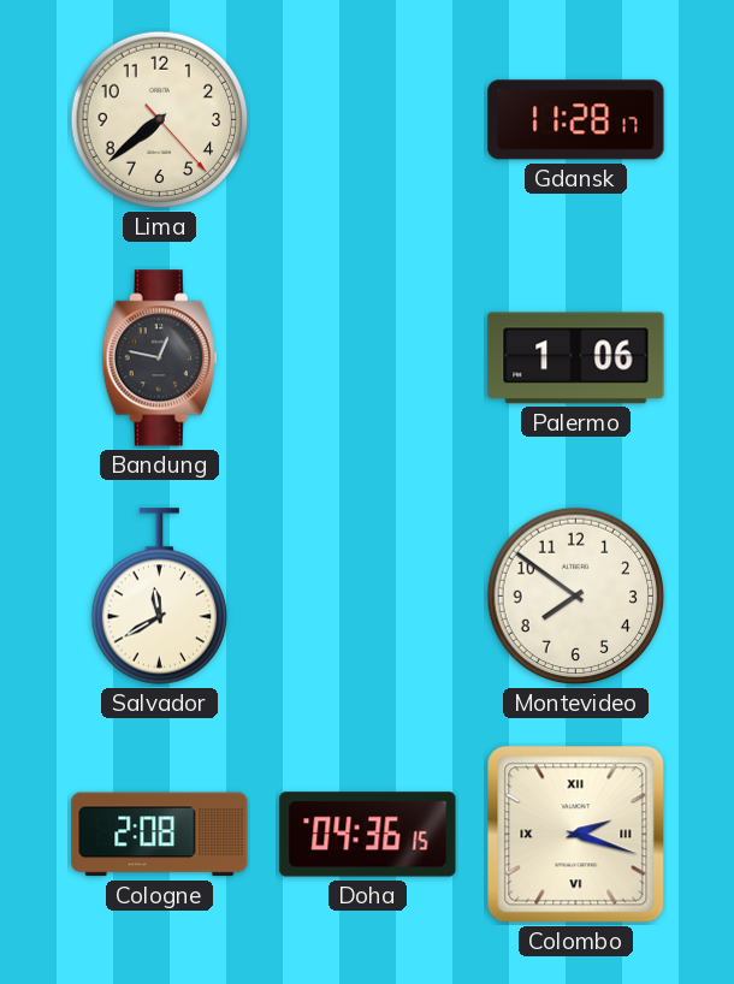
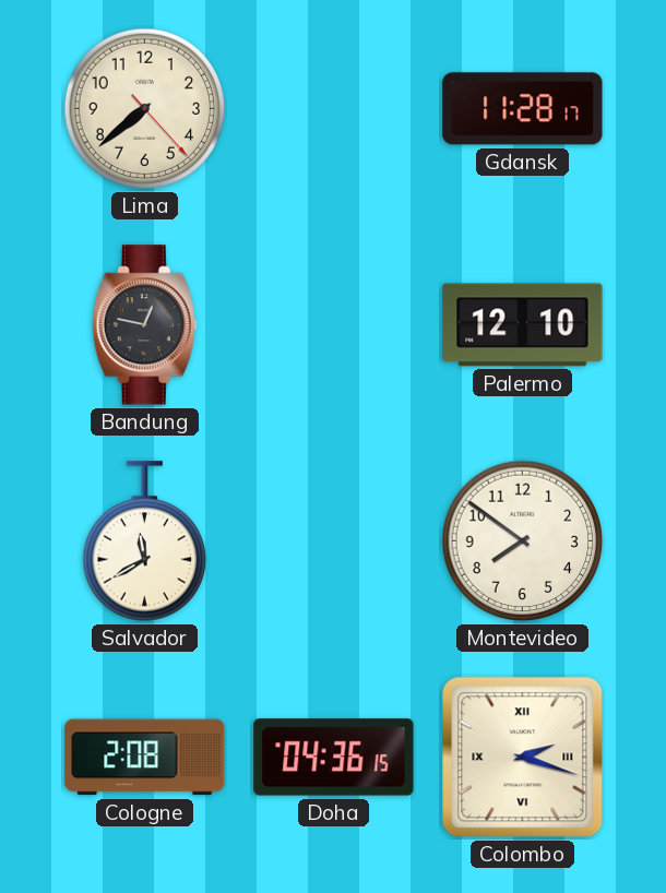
Palermo: 1:06 -> 12:10 (523, 325)
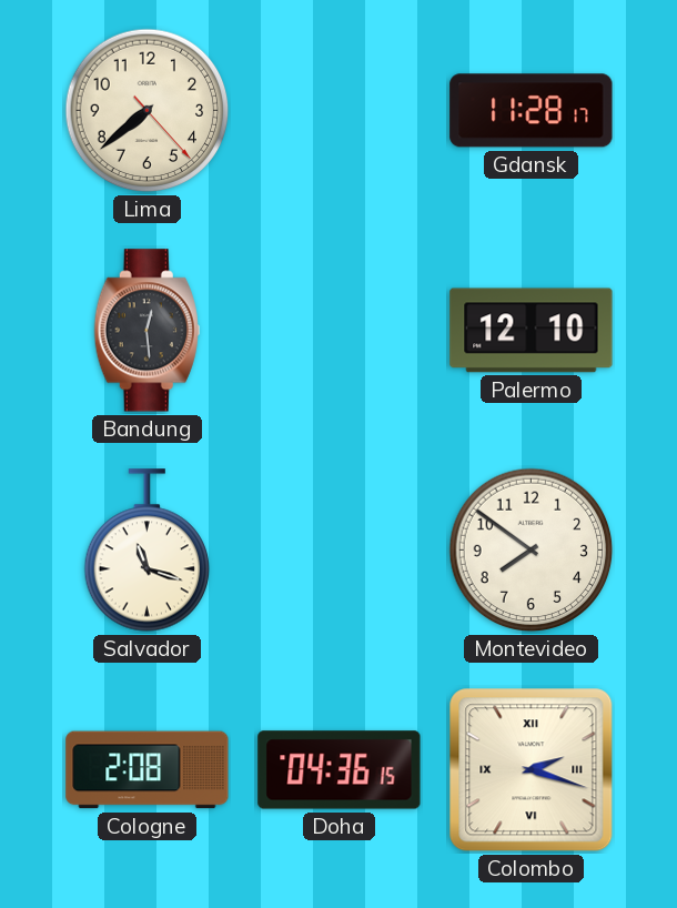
Bandung: 12:47 -> 12:29 (146, 331)
Salvador: 11:40 -> 11:18 (146, 551)
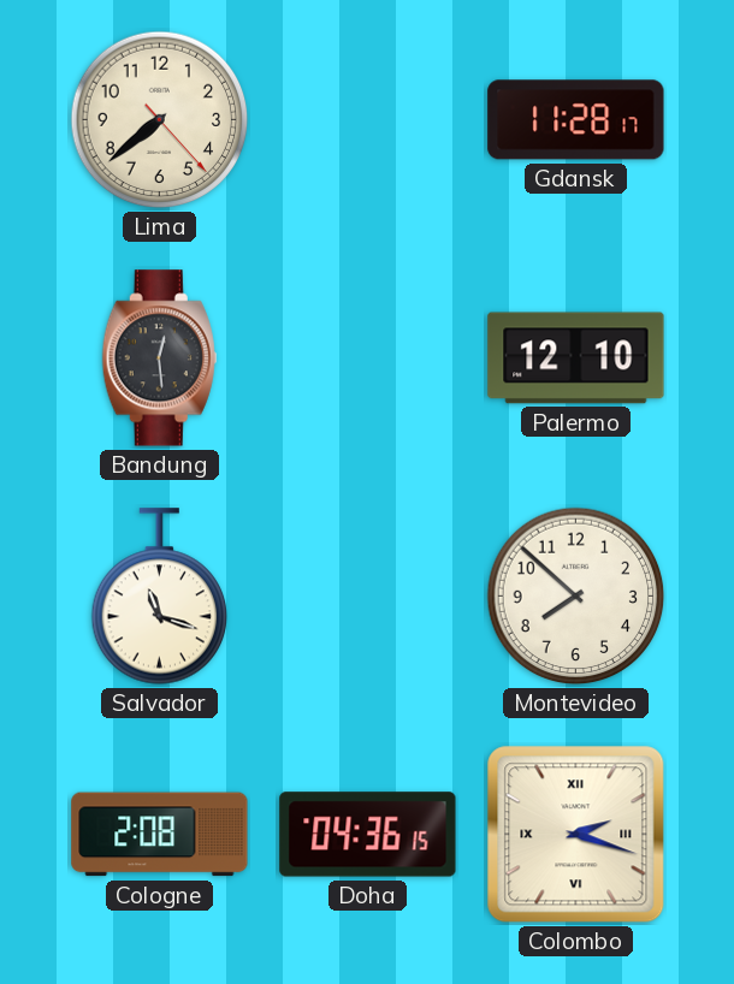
Montevideo: 7:51 -> 7:52 (576, 597)
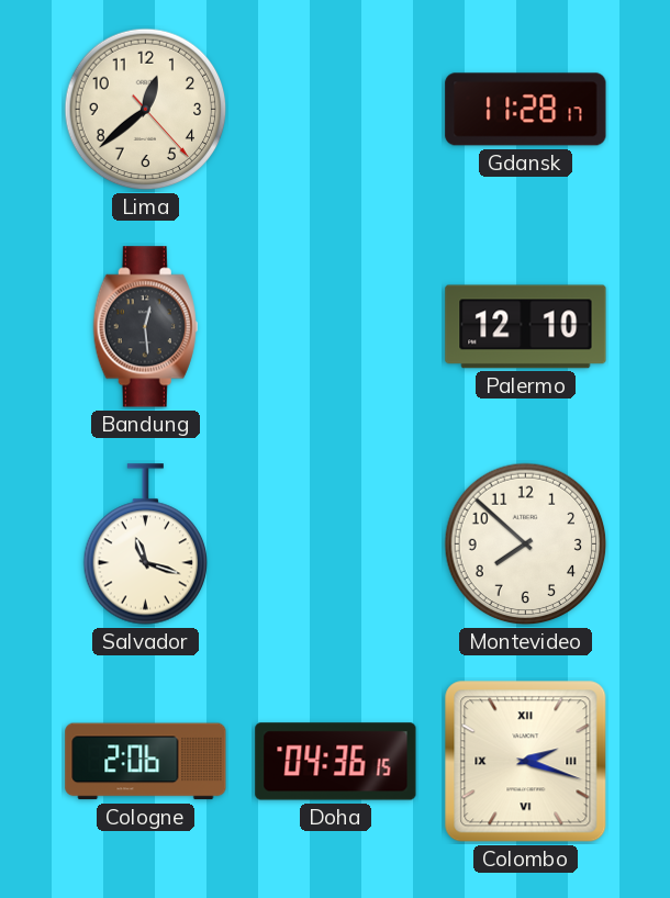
Lima: 7:38 -> 12:38 (146, 110)
Cologne: 2:08 -> 2:06 (146, 762)
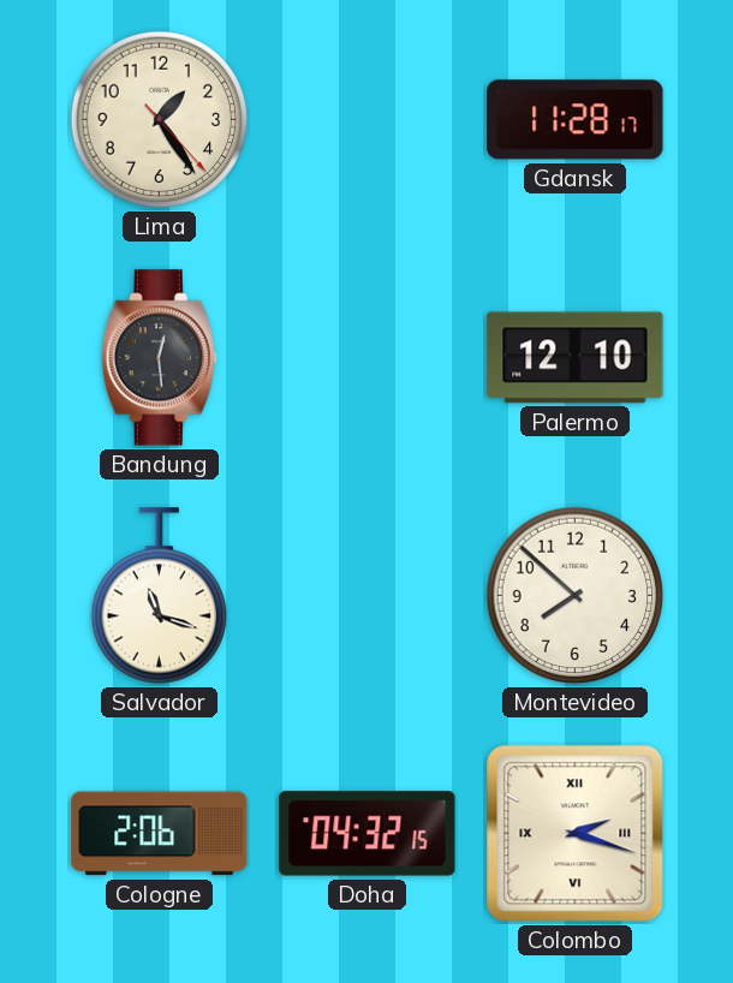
Lima: 12:38 -> 1:24 (160, 120)
Doha: 04:36 -> 04:32 (368, 834)
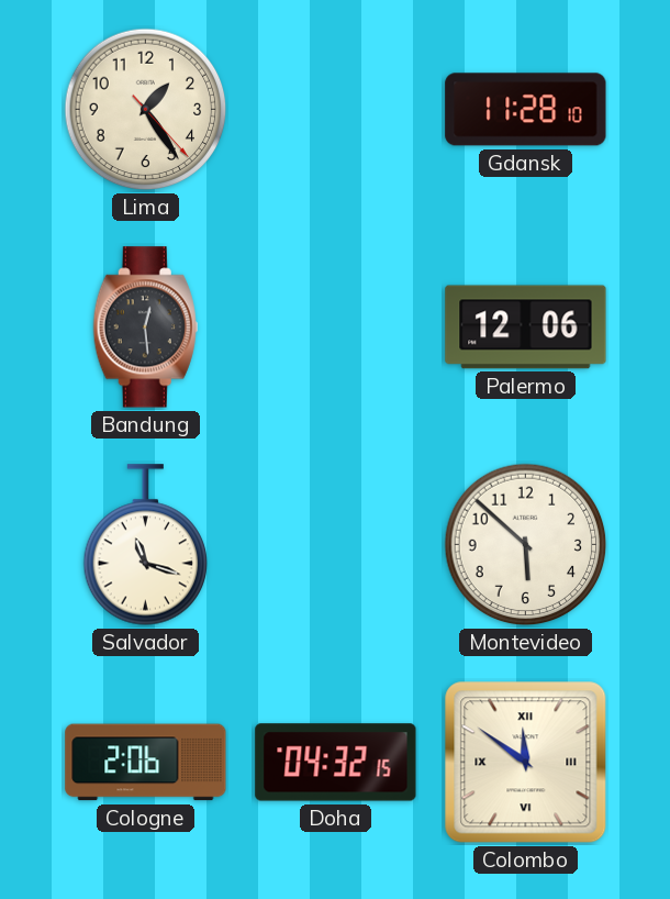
Gdansk: 11:28:17 -> 11:28:10 (526, 110)
Palermo: 12:10 -> 12:06 (526, 328)
Montevideo: 7:52 -> 5:52 (526, 545)
Colombo: 2:18 -> 11:51 (526, 763)
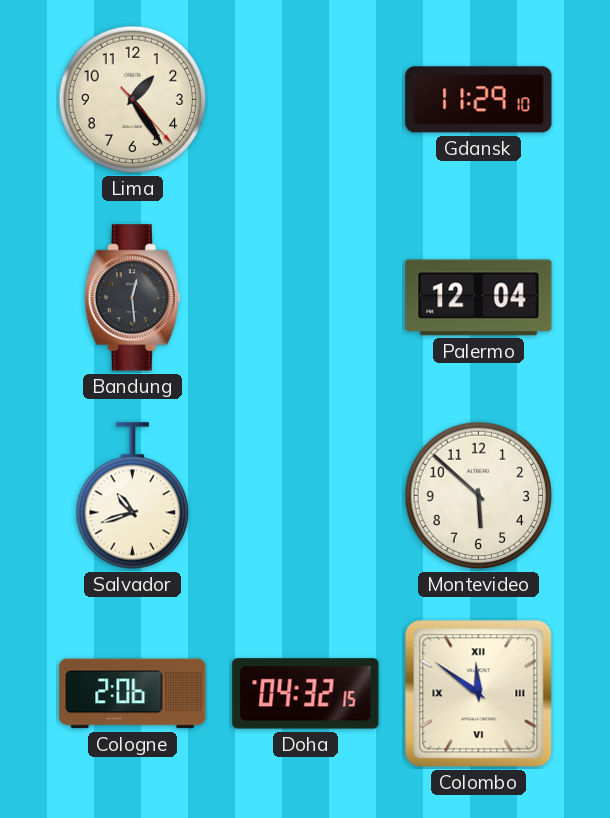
Gdansk: 11:28 -> 11:29 (479, 100)
Palermo: 12:06 -> 12:04 (479, 298)
Salvador: 11:18 -> 10:42 (132, 496)
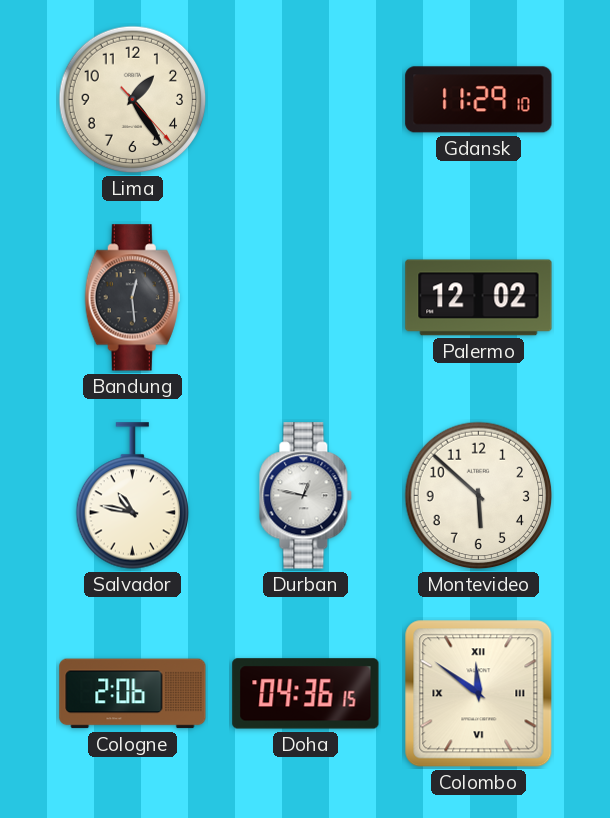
Palermo: 12:04 -> 12:02 (479, 298)
Salvador: 10:42 -> 10:47 (132, 496)
Durban: none -> 12:47 (306, 496)
Doha: 04:32 -> 04:36 (306, 694)
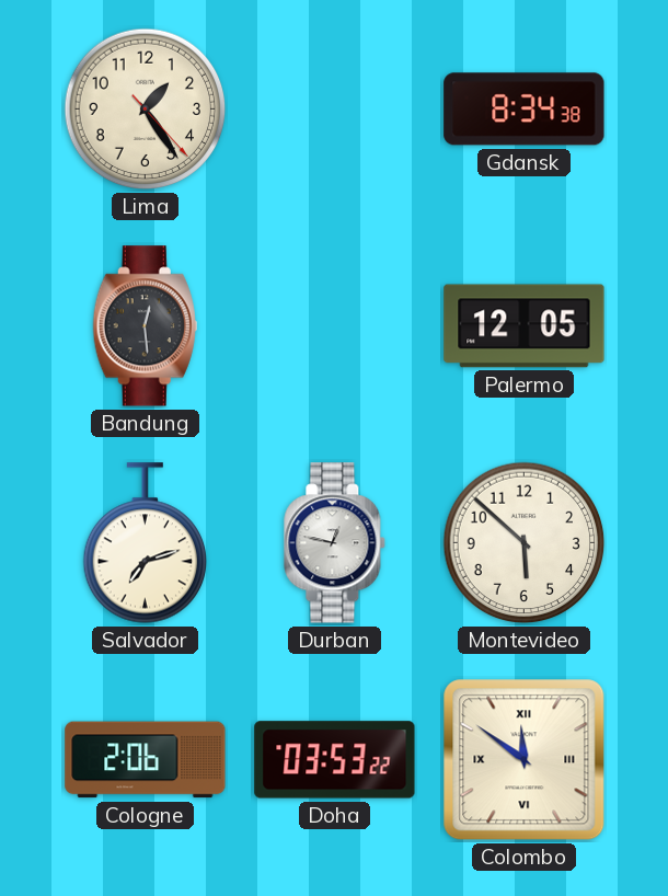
Gdansk: 11:29 -> 8:34 (525, 110)
Palermo: 12:02 -> 12:05 (525, 326)
Salvador: 10:47 -> 7:12 (145, 543)
Doha: 04:36 -> 03:53 (335, 760)
